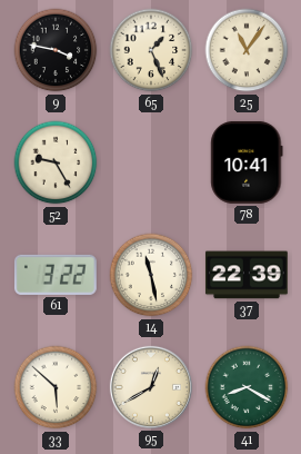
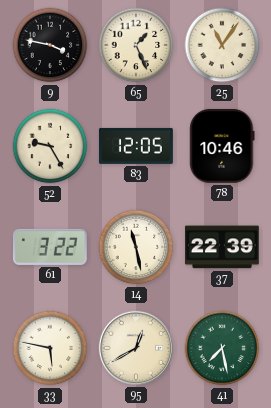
83: none -> 12:05 (136, 146)
78: 10:41 -> 10:46 (222, 146)
33: 5:52 -> 5:47 (50, 348)
41: 8:20 -> 7:28 (222, 348)
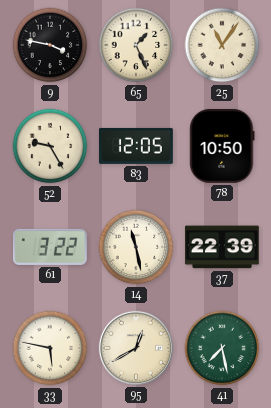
78: 10:46 -> 10:50 (222, 146)
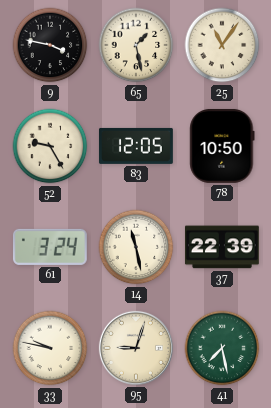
65: 1:26 -> 1:28 (136, 45)
61: 3:22 -> 3:24 (50, 247)
33: 5:47 -> 9:47 (50, 348)
95: 12:40 -> 9:03 (136, 348)
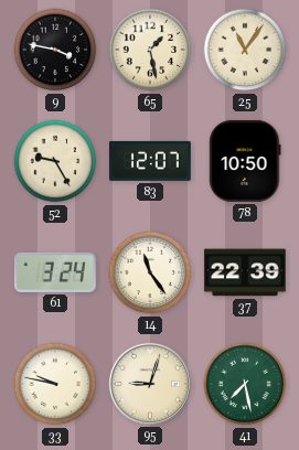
83: 12:05 -> 12:07 (150, 161)
14: 11:28 -> 11:24 (150, 272)
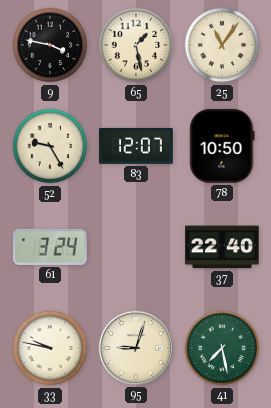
14: 11:24 -> none (150, 272)
37: 22:39 -> 22:40 (222, 247)
